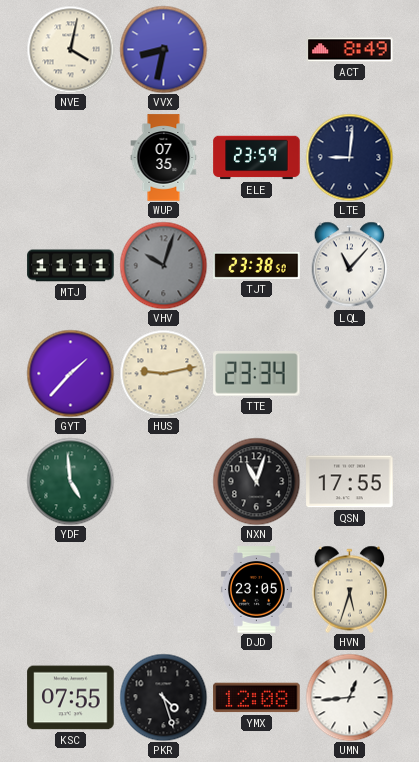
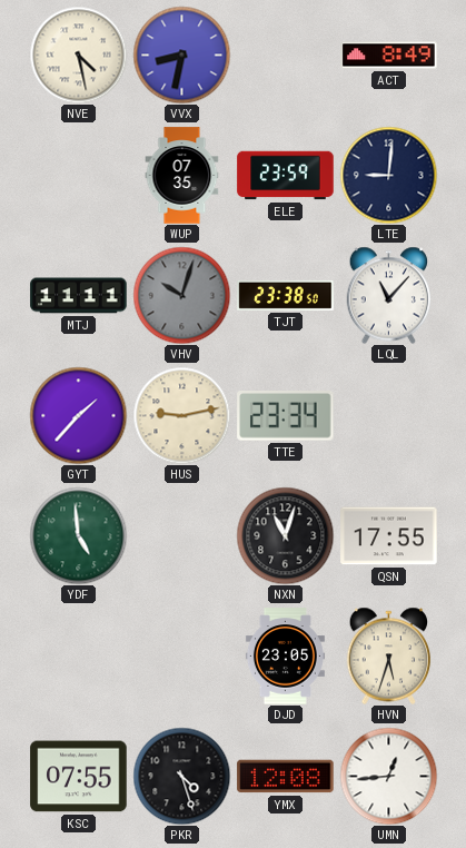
NVE: 4:02 -> 4:28 (78, 55)
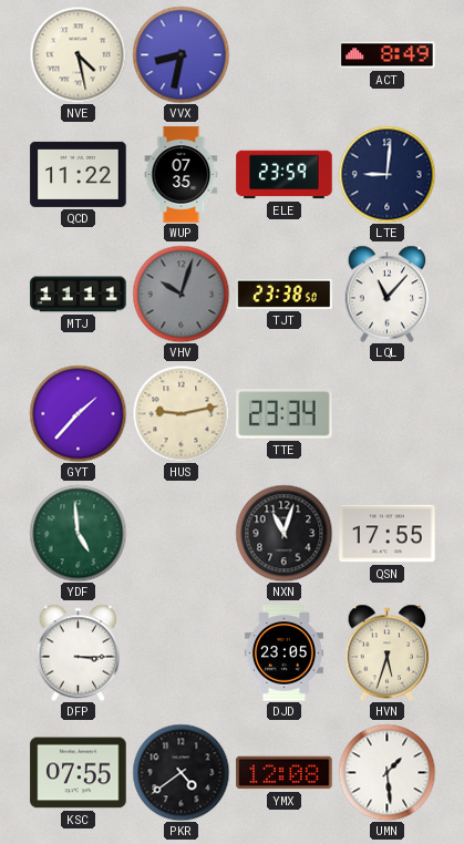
QCD: none -> 11:22 (79, 174)
DFP: none -> 3:15 (79, 652)
PKR: 4:27 -> 4:39 (181, 772)
UMN: 12:44 -> 1:29 (386, 772)
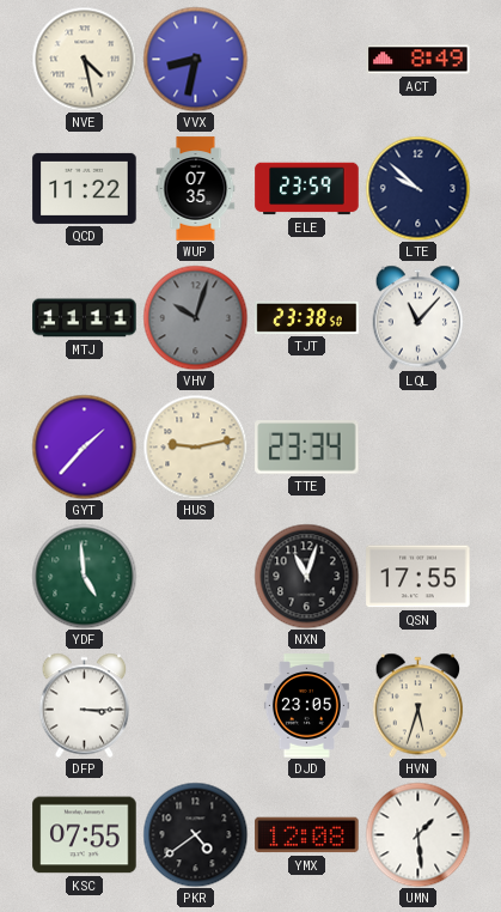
LTE: 9:01 -> 9:52 (417, 188)
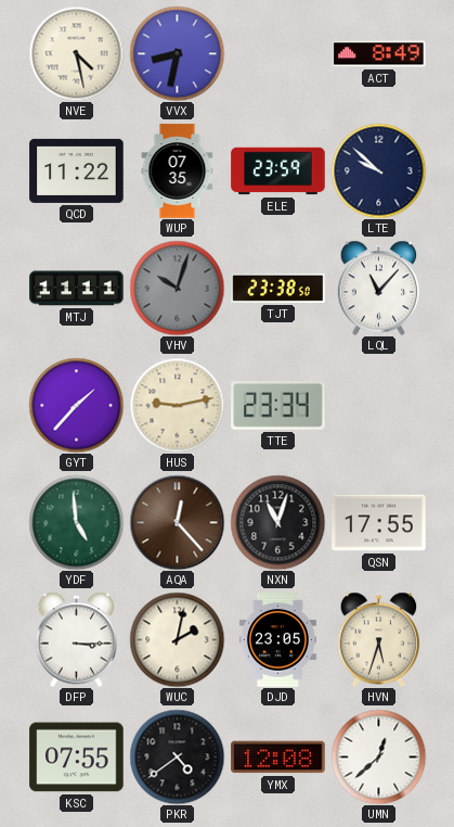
AQA: none -> 12:23 (177, 522)
WUC: none -> 2:02 (177, 639)
UMN: 1:29 -> 12:38 (378, 756)
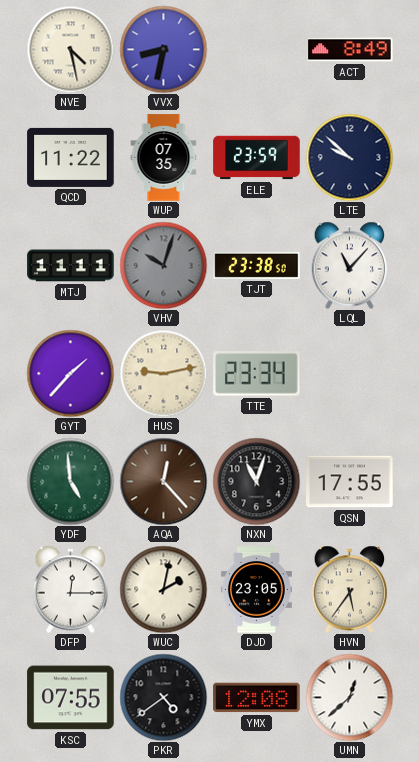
DFP: 3:15 -> 12:15 (71, 589)
HVN: 5:33 -> 5:36 (350, 589)
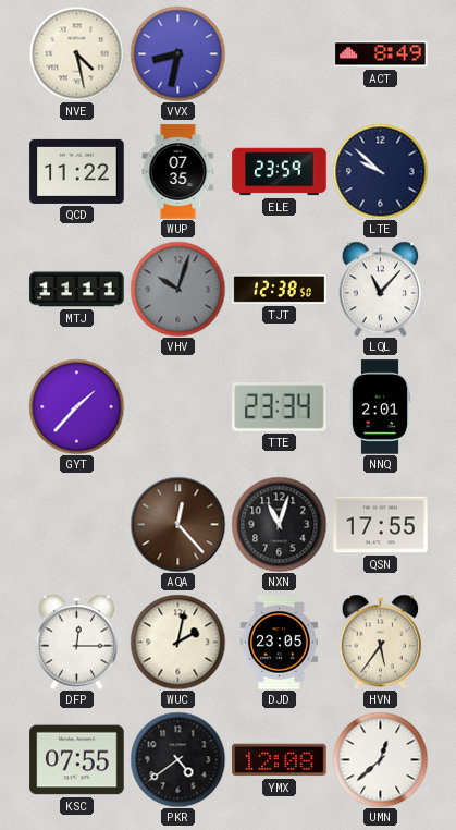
TJT: 23:38 -> 12:38 (280, 289)
HUS: 9:13 -> none (163, 373)
NNQ: none -> 2:01 (380, 407)
YDF: 4:59 -> none (70, 481)
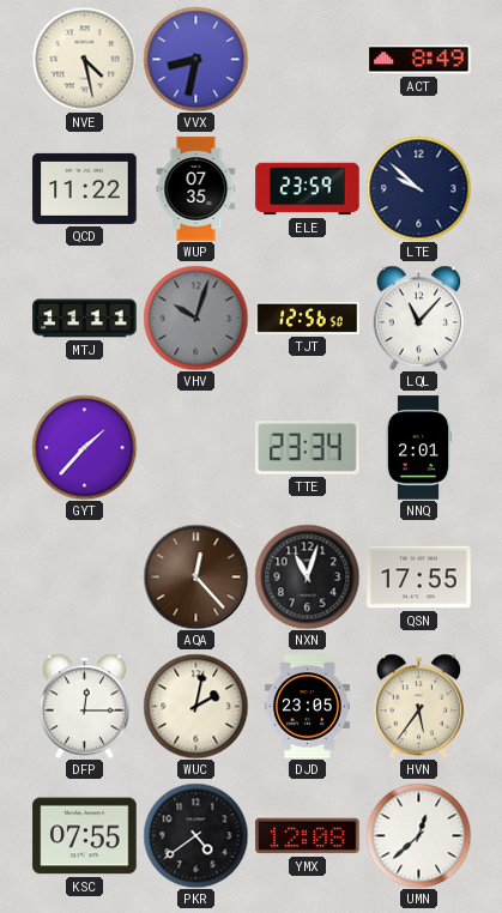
TJT: 12:38 -> 12:56 (308, 318)
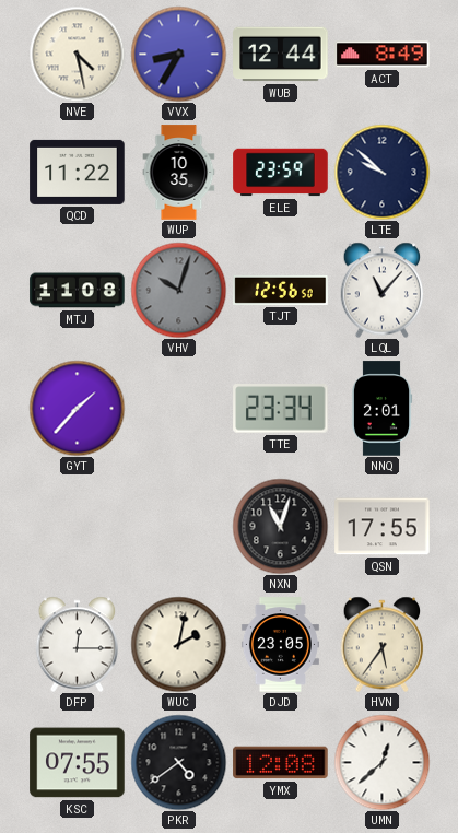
VVX: 8:32 -> 8:35 (178, 54)
WUB: none -> 12:44 (281, 55)
WUP: 07:35 -> 10:35 (179, 173)
MTJ: 11:11 -> 11:08 (78, 291)
AQA: 12:23 -> none (195, 576)
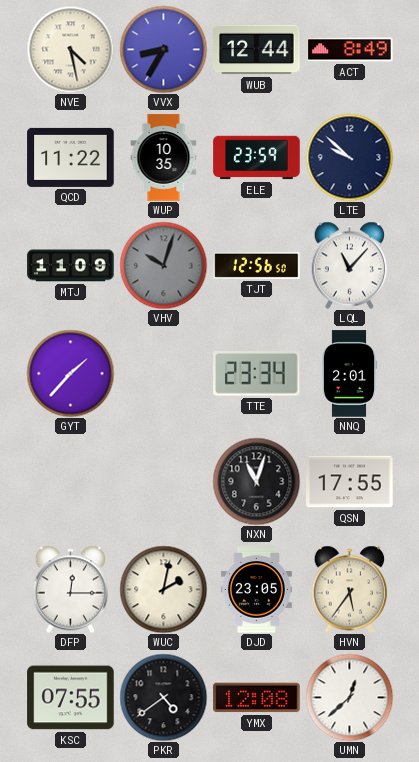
MTJ: 11:08 -> 11:09 (71, 266)
